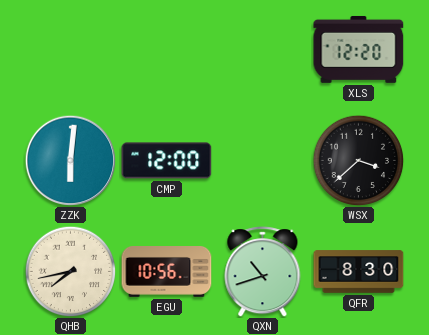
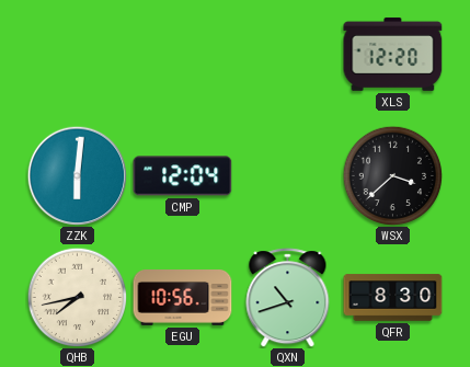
CMP: 12:00 -> 12:04 (183, 176)
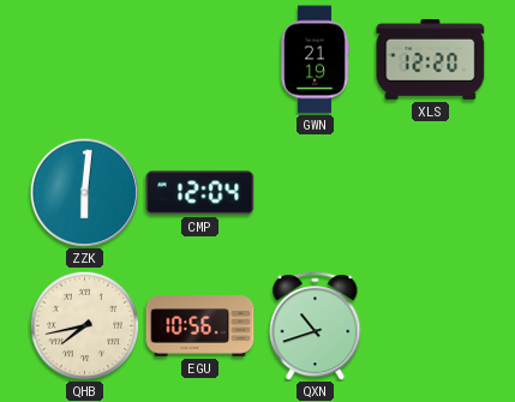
GWN: none -> 21:19 (315, 60)
WSX: 3:38 -> none (392, 175)
QFR: 8:30 -> none (393, 298)
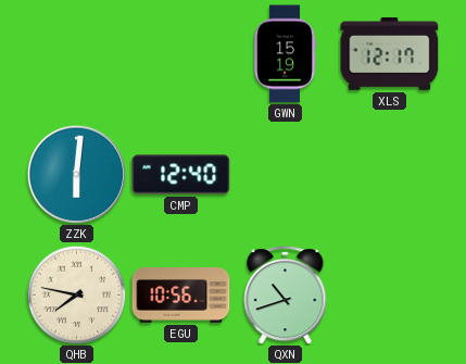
GWN: 21:19 -> 15:19 (285, 54)
XLS: 12:20 -> 12:17 (390, 53)
CMP: 12:04 -> 12:40 (181, 175)
QHB: 7:43 -> 7:47 (76, 294)
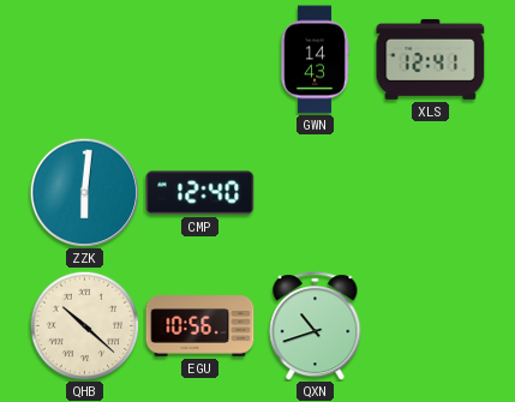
GWN: 15:19 -> 14:43 (315, 60)
XLS: 12:17 -> 12:41 (431, 59)
QHB: 7:47 -> 10:22 (84, 325)
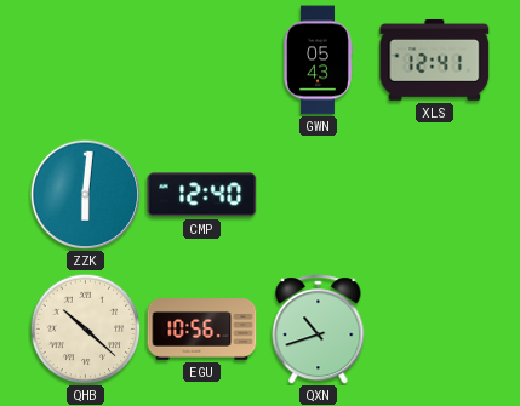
GWN: 14:43 -> 05:43 (318, 61)
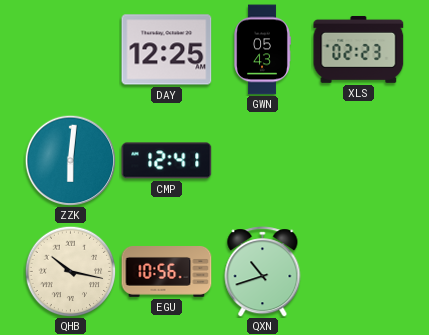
DAY: none -> 12:25 (167, 50)
XLS: 12:41 -> 02:23 (359, 49)
CMP: 12:40 -> 12:41 (167, 161)
QHB: 10:22 -> 10:17 (70, 271)
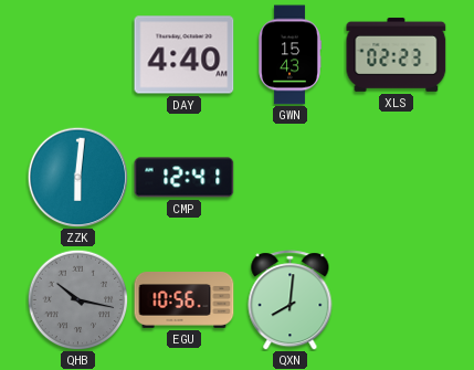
DAY: 12:25 -> 4:40 (185, 55)
GWN: 05:43 -> 15:43 (289, 55)
QHB dial: cream -> grey (77, 299)
QXN: 10:42 -> 8:01 (291, 300)
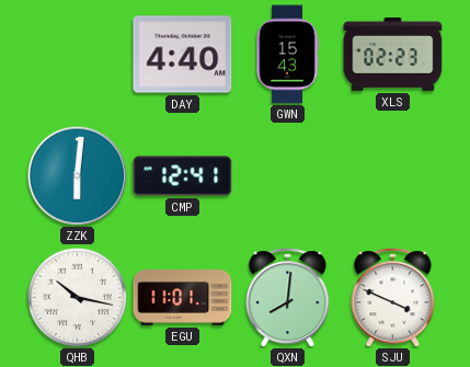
QHB dial: grey -> white (77, 297)
EGU: 10:56 -> 11:01 (183, 298)
SJU: none -> 3:49 (393, 298)
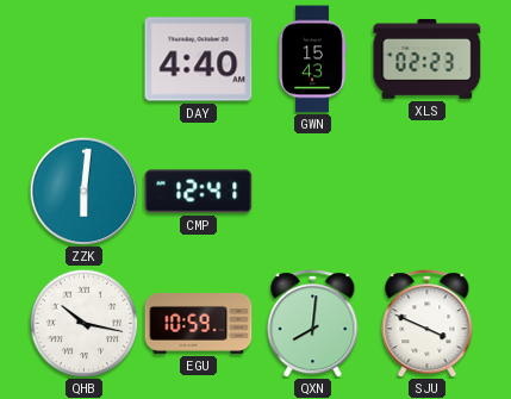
EGU: 11:01 -> 10:59 (199, 324)
